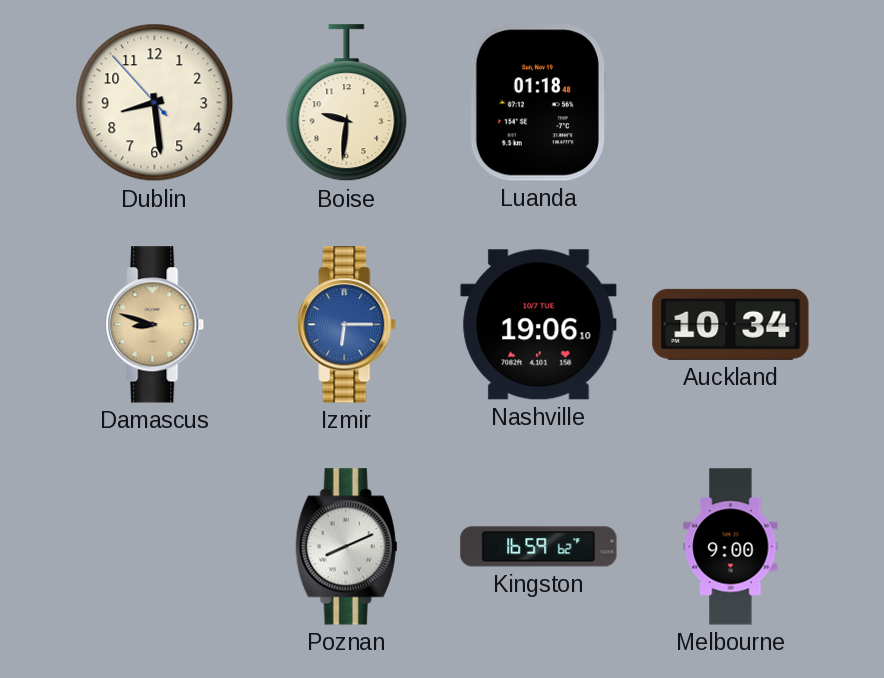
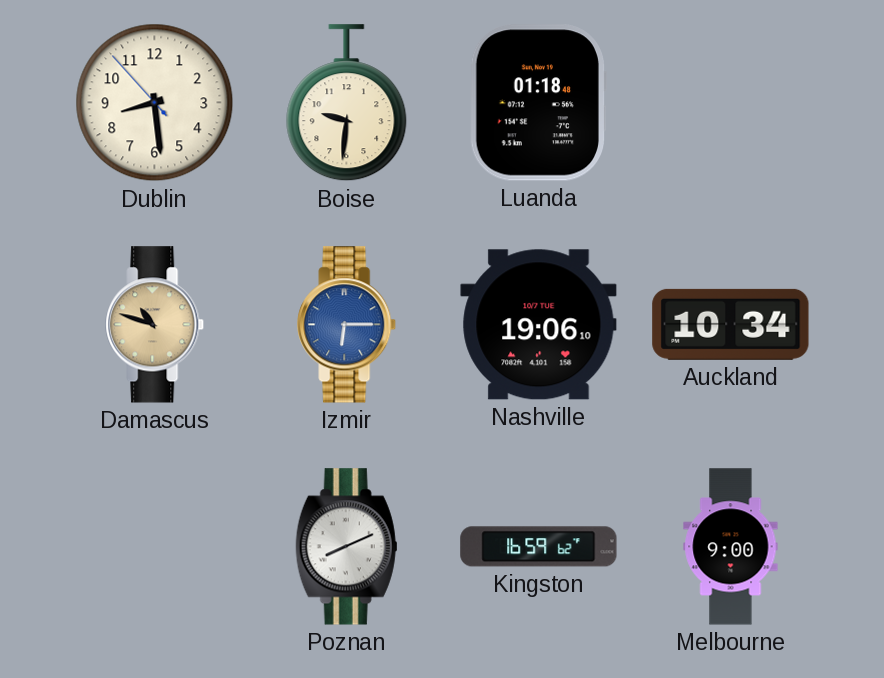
Damascus: 8:48 -> 10:48 (155, 325)
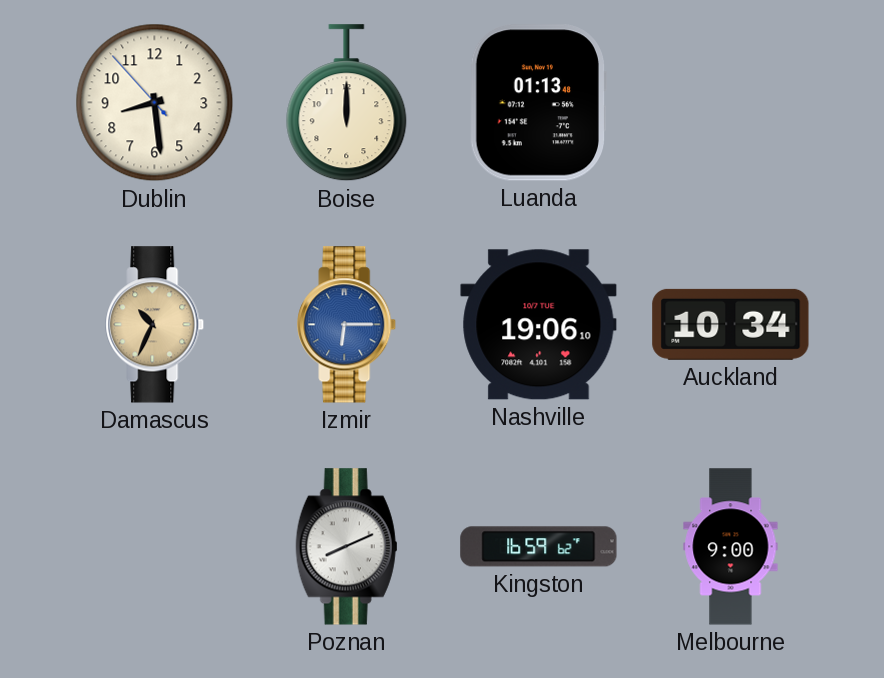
Boise: 9:31 -> 12:00 (347, 103)
Luanda: 01:18 -> 01:13 (537, 103)
Damascus: 10:48 -> 10:34 (155, 325)
